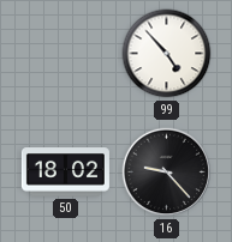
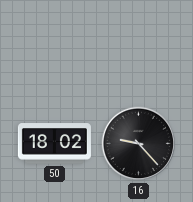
99: 4:53 -> none (167, 54)
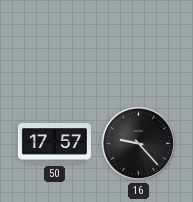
50: 18:02 -> 17:57 (54, 144)
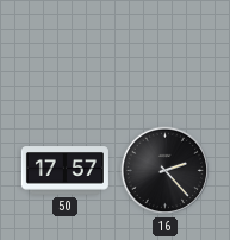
16: 9:23 -> 2:23 (166, 171)
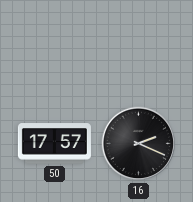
16: 2:23 -> 2:19 (139, 144)
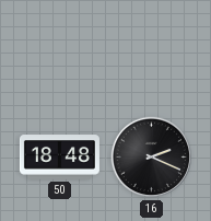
50: 17:57 -> 18:48 (59, 158)
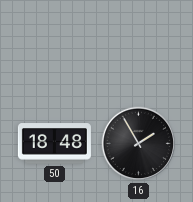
16: 2:19 -> 1:55 (139, 144)
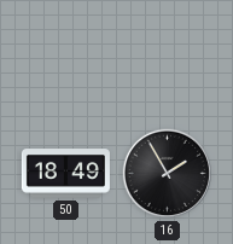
50: 18:48 -> 18:49 (65, 174)
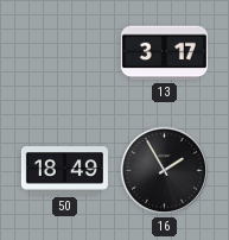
13: none -> 3:17 (164, 53)
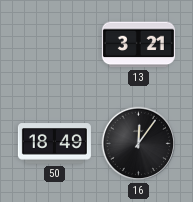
13: 3:17 -> 3:21 (138, 45)
16: 1:55 -> 12:06 (139, 144)
